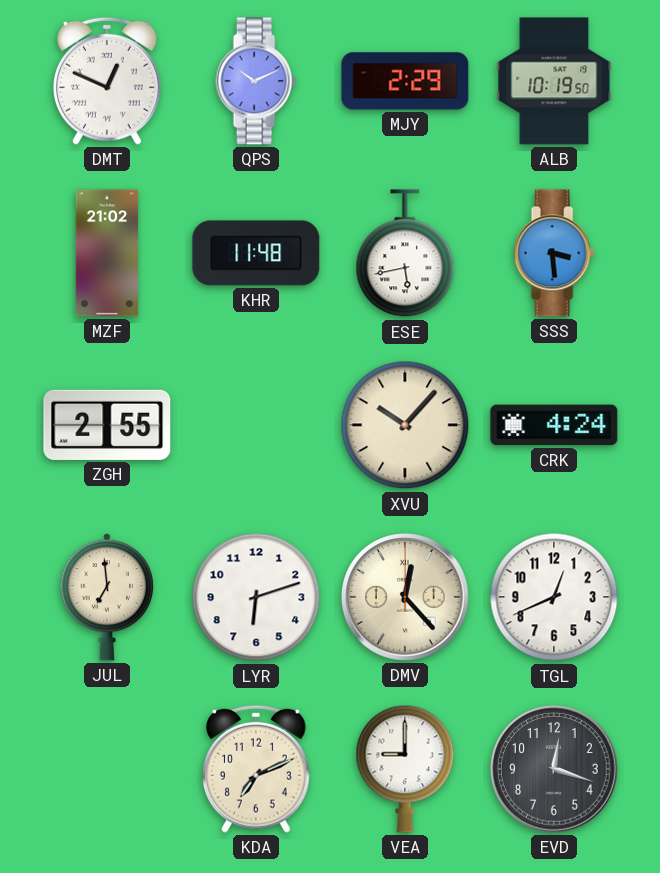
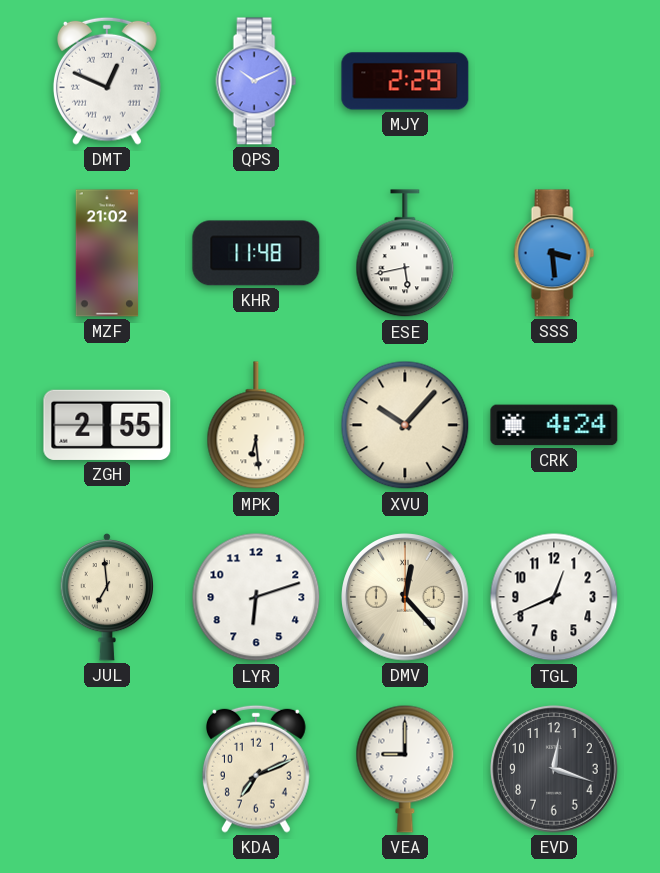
ALB: 10:19 -> none (554, 81)
MPK: none -> 6:29 (256, 426)
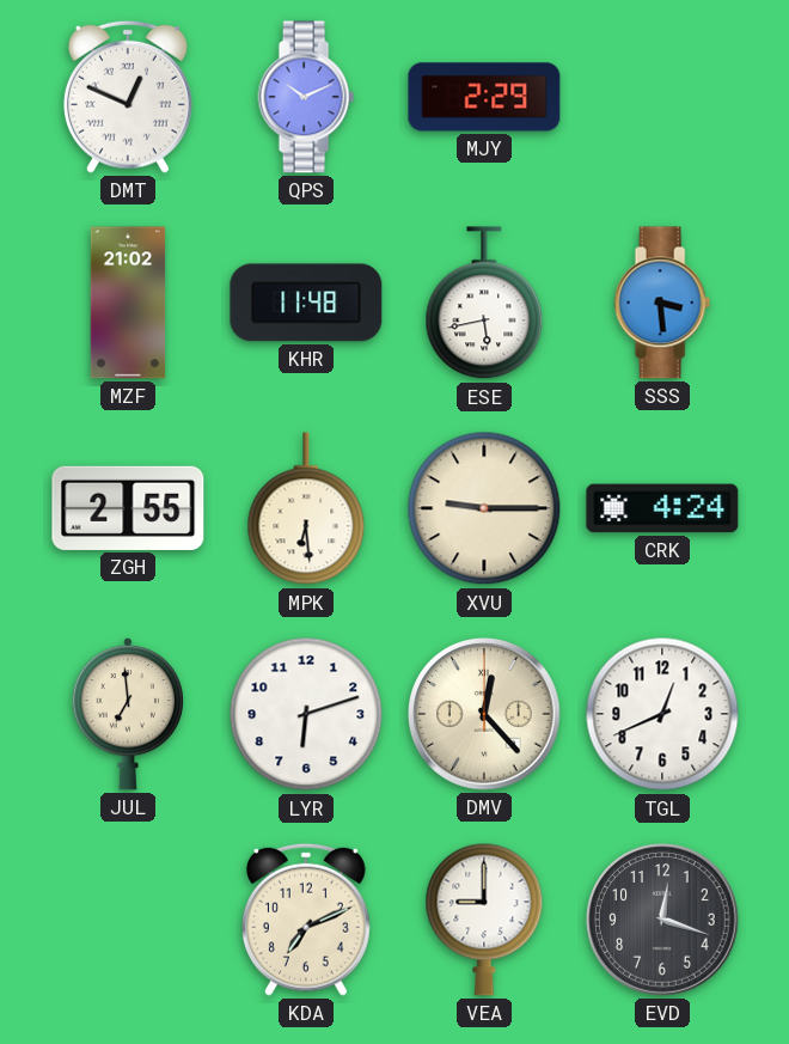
XVU: 10:07 -> 9:15 (484, 508)
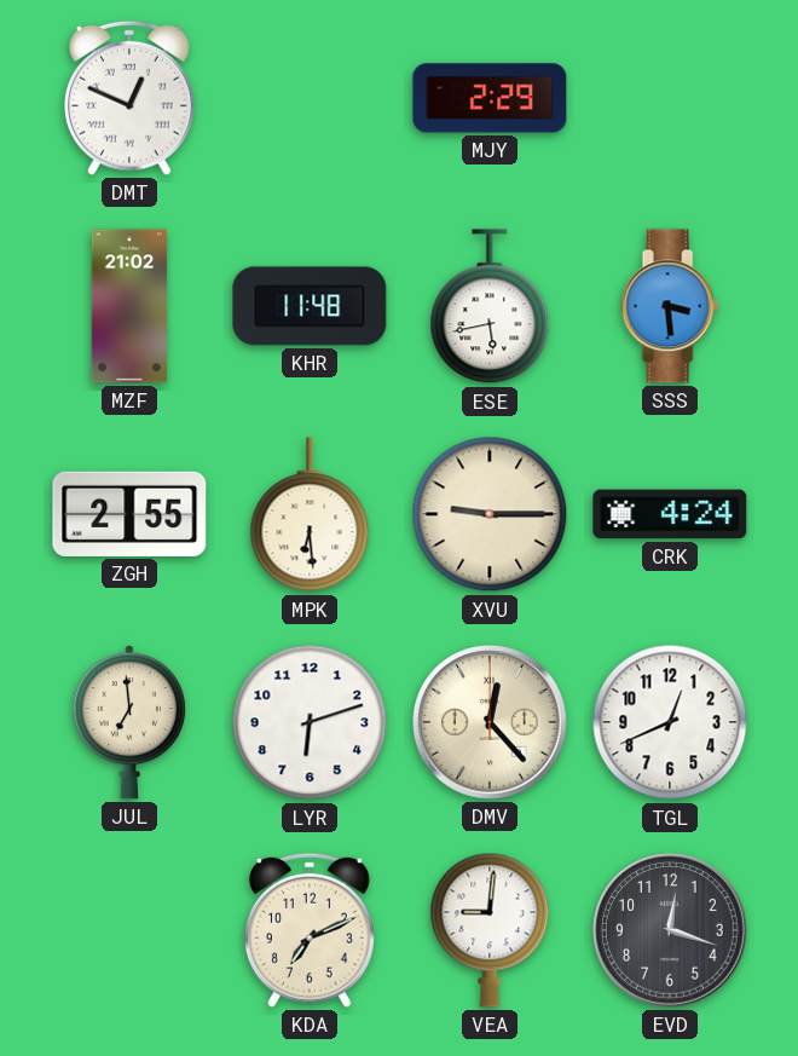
QPS: 10:11 -> none (306, 97)
VEA: 9:00 -> 9:01 (490, 930)
